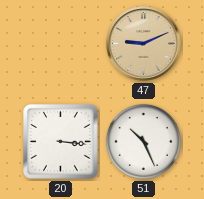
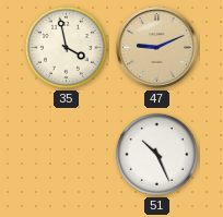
35: none -> 3:58 (66, 47)
20: 3:16 -> none (61, 142)
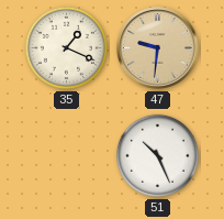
35: 3:58 -> 1:19 (66, 47)
47: 9:11 -> 9:31 (158, 48)
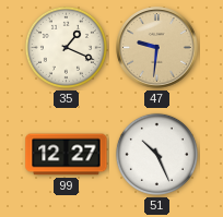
99: none -> 12:27 (67, 155)
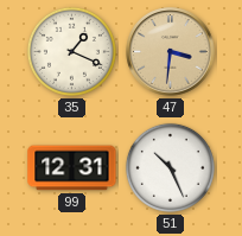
47: 9:31 -> 3:31 (171, 52)
99: 12:27 -> 12:31 (72, 168)
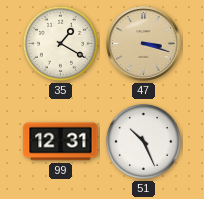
35: 1:19 -> 1:20 (60, 43)
47: 3:31 -> 3:18 (144, 44)
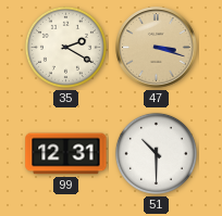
35: 1:20 -> 2:20 (65, 47)
51: 10:26 -> 10:30 (156, 153)
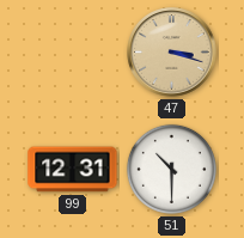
35: 2:20 -> none (65, 47)
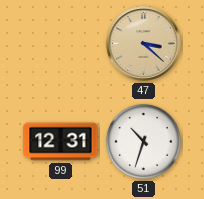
47: 3:18 -> 3:22 (144, 44)
51: 10:30 -> 10:33 (143, 141)
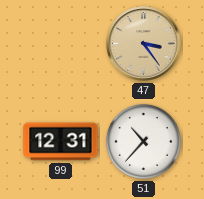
47: 3:22 -> 3:24 (144, 44)
51: 10:33 -> 10:37 (143, 141)
